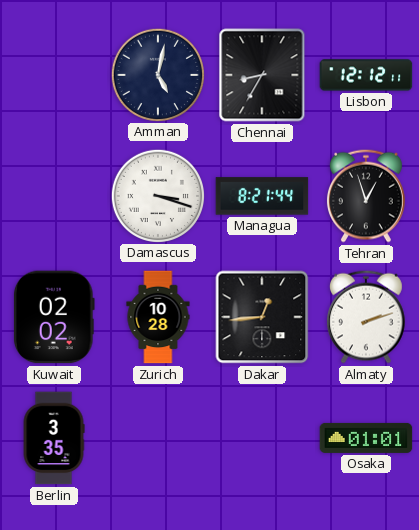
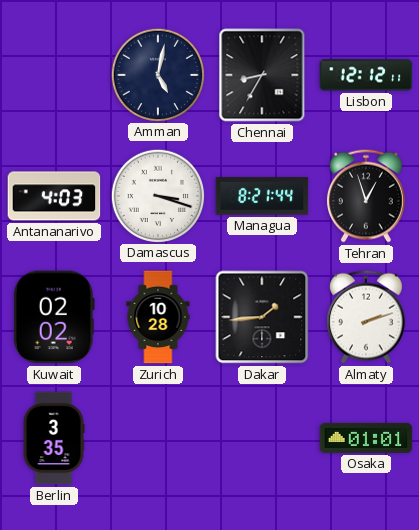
Antananarivo: none -> 4:03 (54, 196)
Dakar: 12:44 -> 1:44 (262, 317)
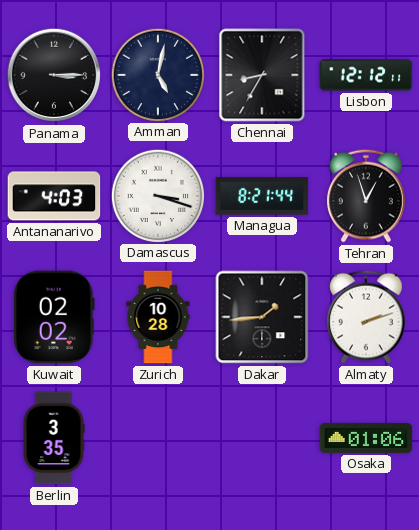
Panama: none -> 3:15 (54, 75)
Osaka: 01:01 -> 01:06 (366, 438)
